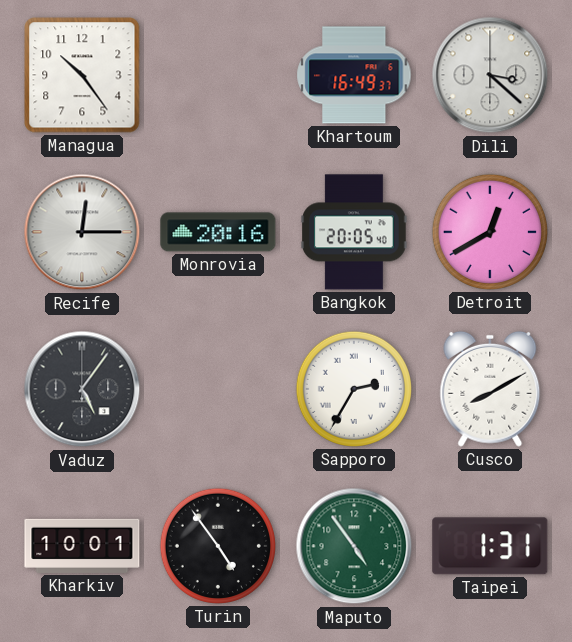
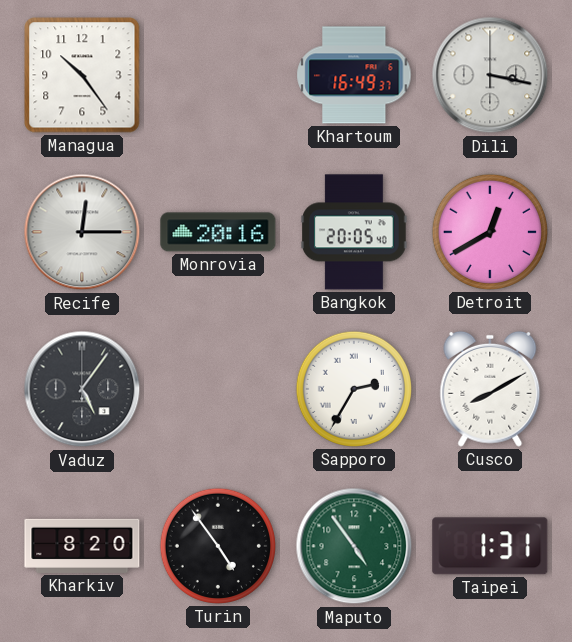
Dili: 3:22 -> 3:17 (490, 75)
Kharkiv: 10:01 -> 8:20 (82, 546)
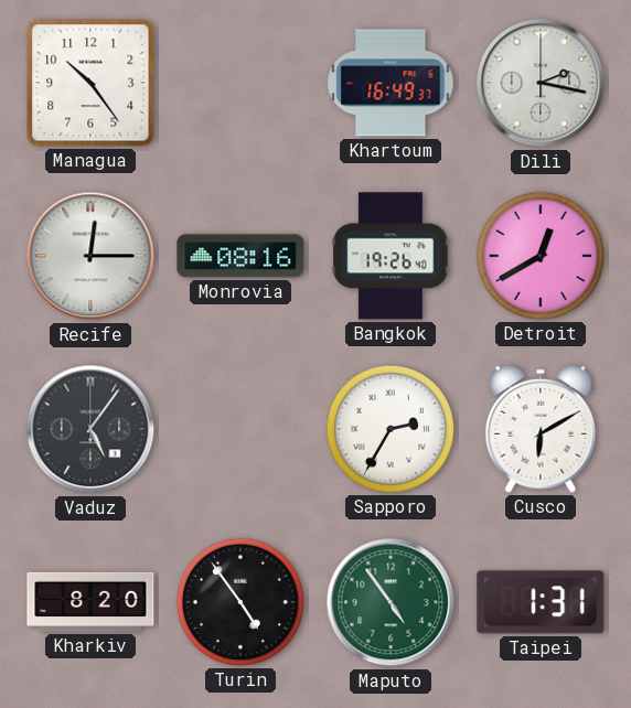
Dili: 3:17 -> 2:17 (541, 83)
Monrovia: 20:16 -> 08:16 (240, 256)
Bangkok: 20:05 -> 19:26 (391, 256)
Cusco: 8:10 -> 6:10 (541, 429)
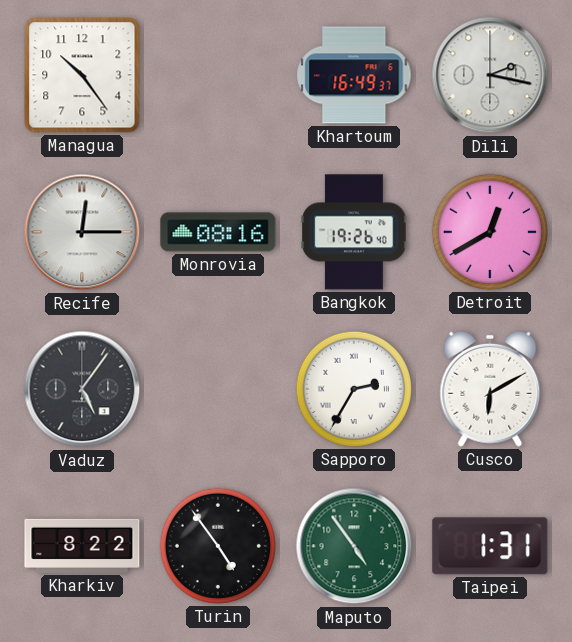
Kharkiv: 8:20 -> 8:22 (82, 546)
